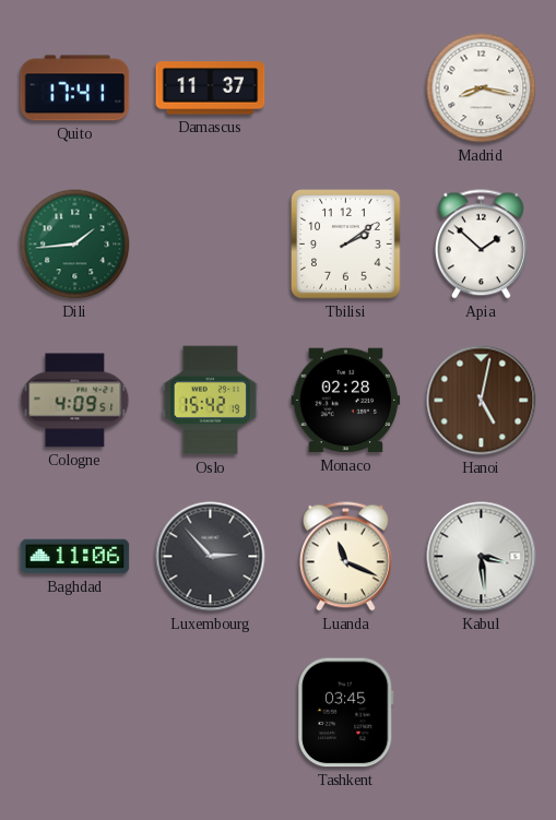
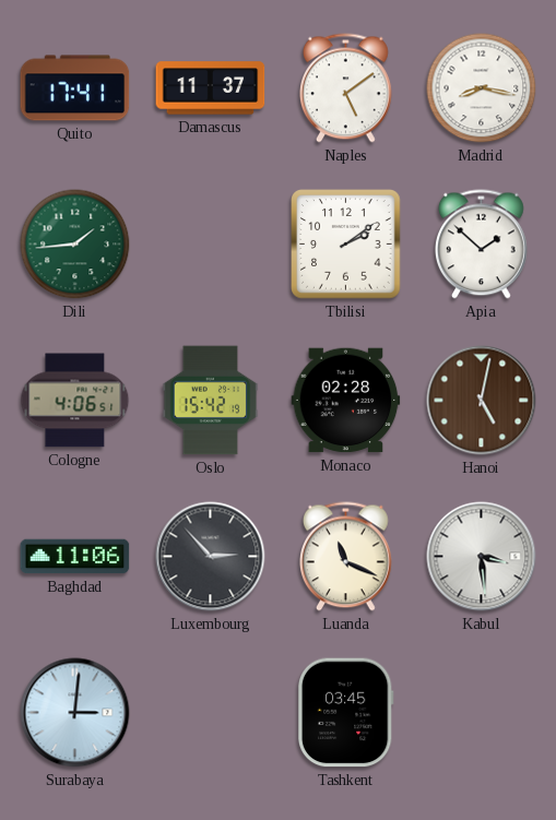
Naples: none -> 5:09 (346, 88)
Cologne: 4:09 -> 4:06 (75, 401)
Surabaya: none -> 3:01 (75, 713)
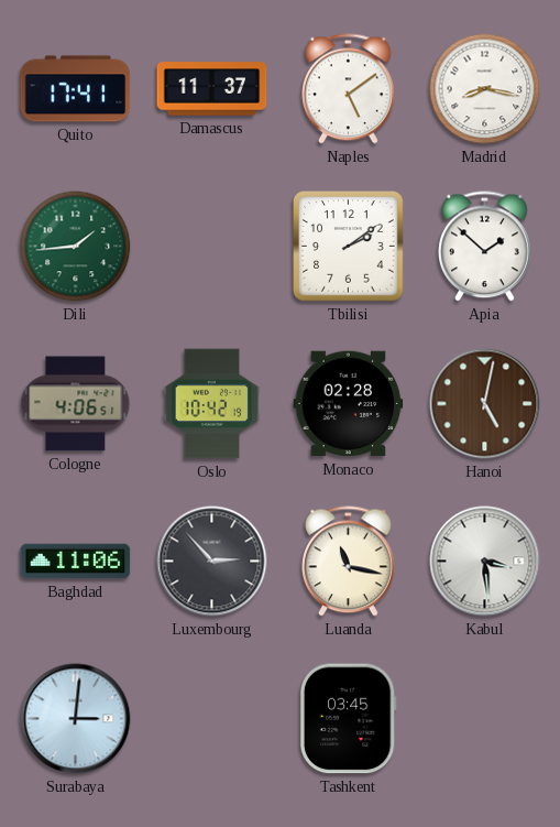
Oslo: 15:42 -> 10:42 (212, 404)
Luanda: 11:19 -> 11:17 (349, 562)
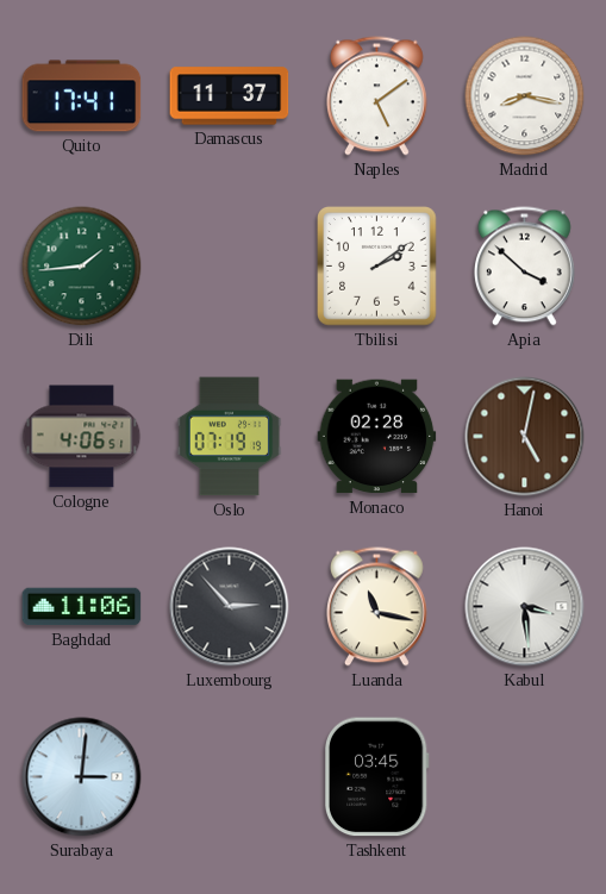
Apia: 1:52 -> 3:52 (525, 267)
Oslo: 10:42 -> 07:19 (230, 437)
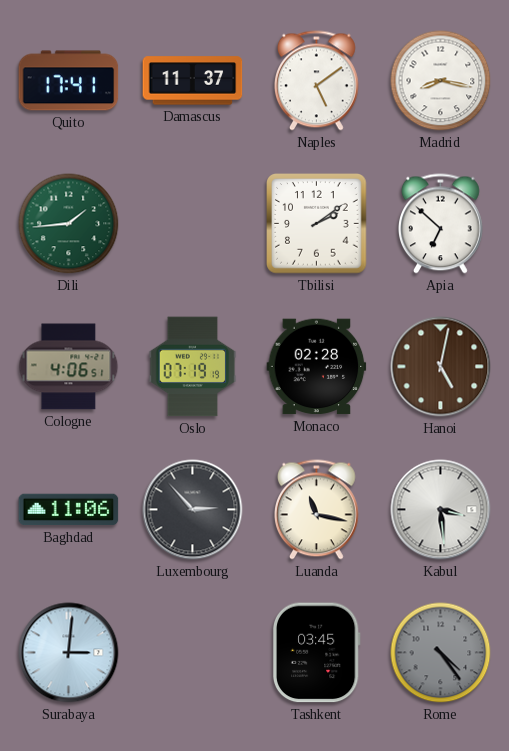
Apia: 3:52 -> 6:52 (441, 224)
Rome: none -> 4:24 (441, 653)
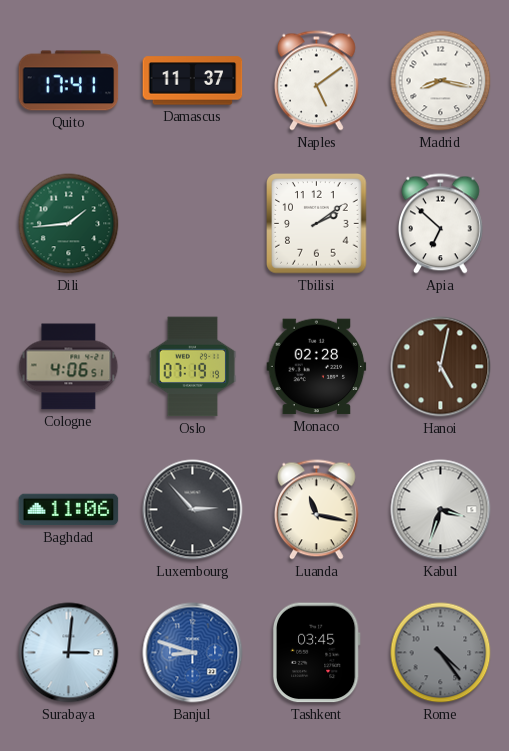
Kabul: 3:29 -> 3:33 (441, 510)
Banjul: none -> 8:48 (193, 653)
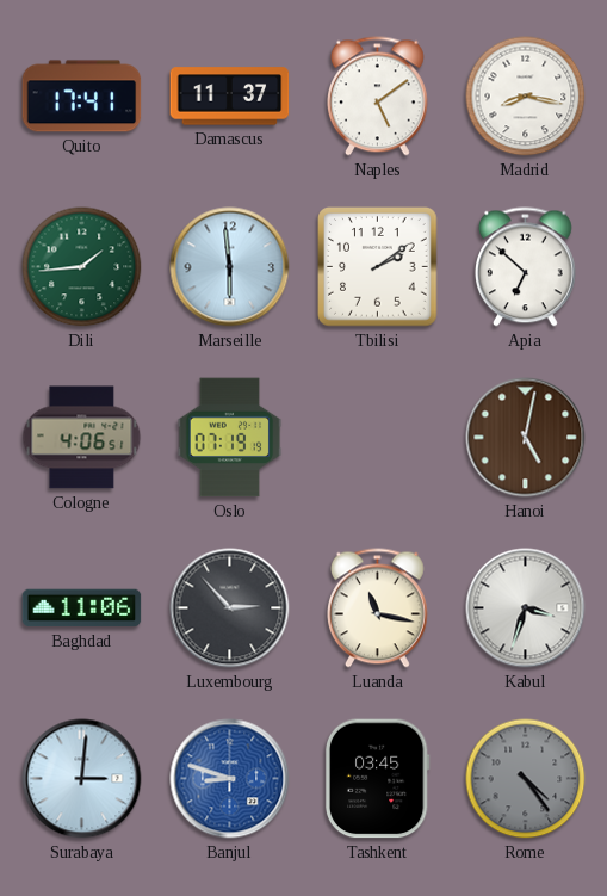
Marseille: none -> 5:59 (230, 267)
Monaco: 02:28 -> none (317, 367)
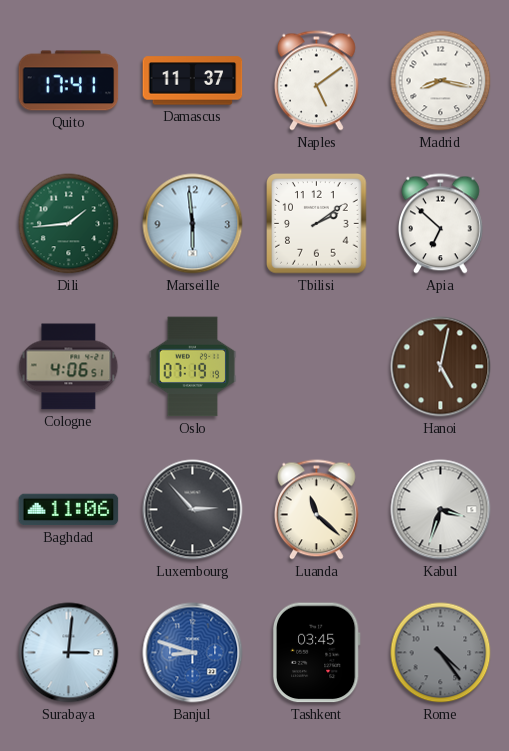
Luanda: 11:17 -> 11:22 (317, 510)
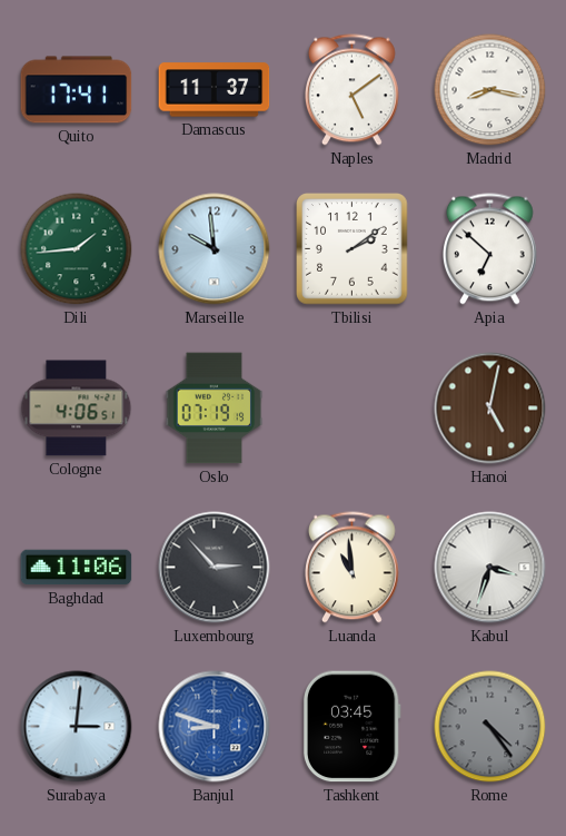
Marseille: 5:59 -> 9:59 (215, 249)
Luanda: 11:22 -> 10:59 (352, 568)
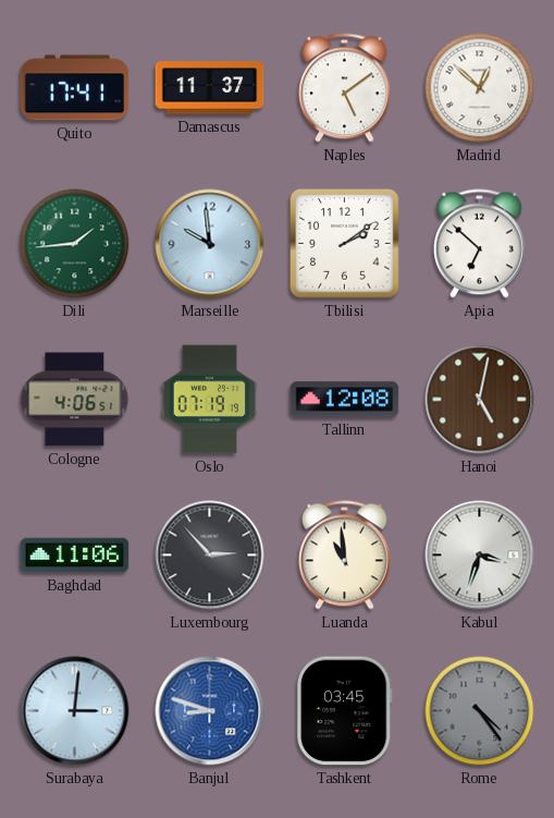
Madrid: 8:17 -> 12:52 (480, 88)
Tallinn: none -> 12:08 (345, 400)
